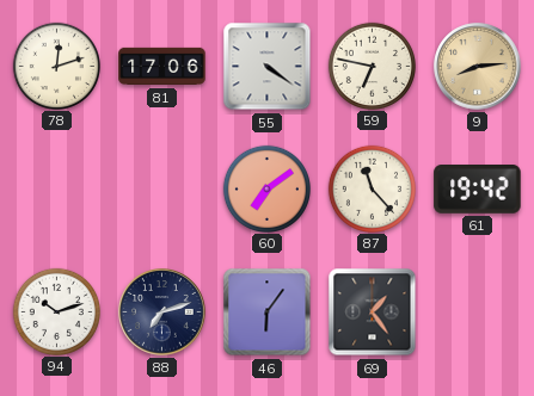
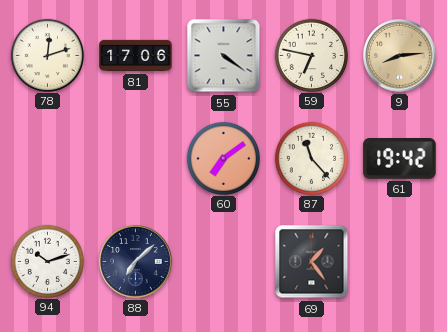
88: 7:12 -> 7:08 (136, 262)
46: 6:06 -> none (268, 313)
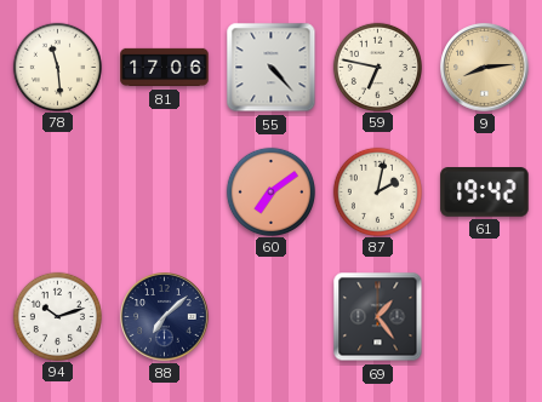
78: 12:12 -> 11:29 (57, 67)
55: 4:21 -> 4:23 (272, 68)
87: 11:23 -> 2:02 (377, 191)
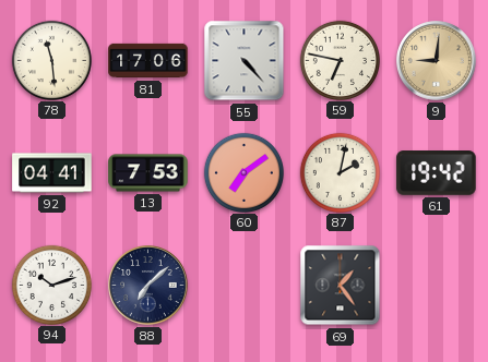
9: 8:14 -> 9:01 (437, 61)
92: none -> 04:41 (52, 173)
13: none -> 7:53 (148, 173)
